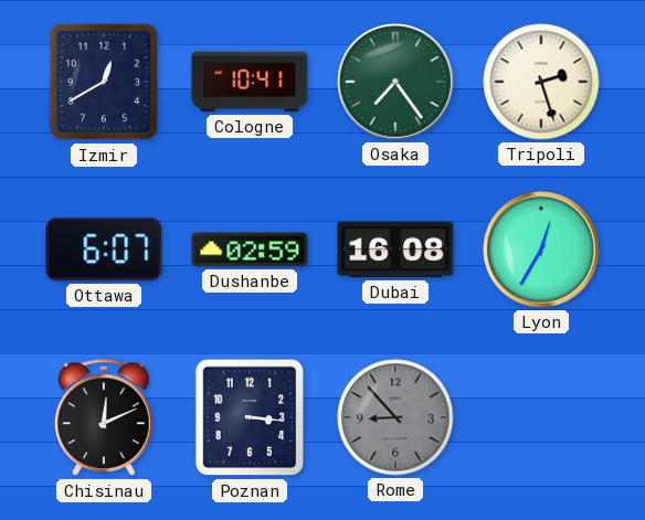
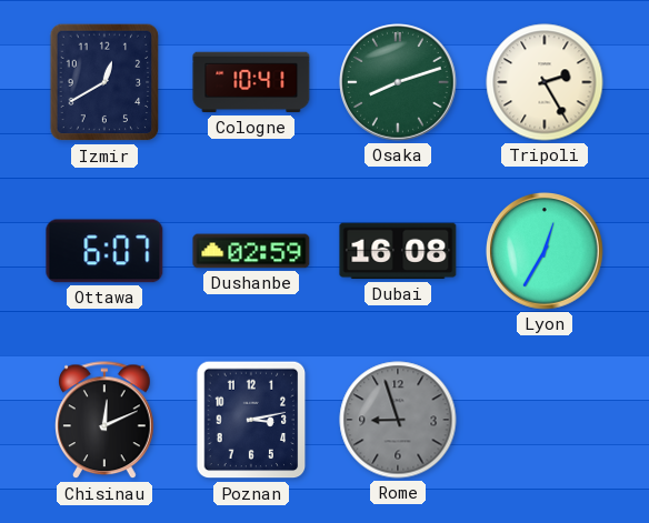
Osaka: 7:24 -> 8:12 (399, 83)
Tripoli: 2:27 -> 2:25 (545, 82)
Poznan: 3:16 -> 3:13 (251, 420)
Rome: 8:53 -> 8:57 (398, 420)
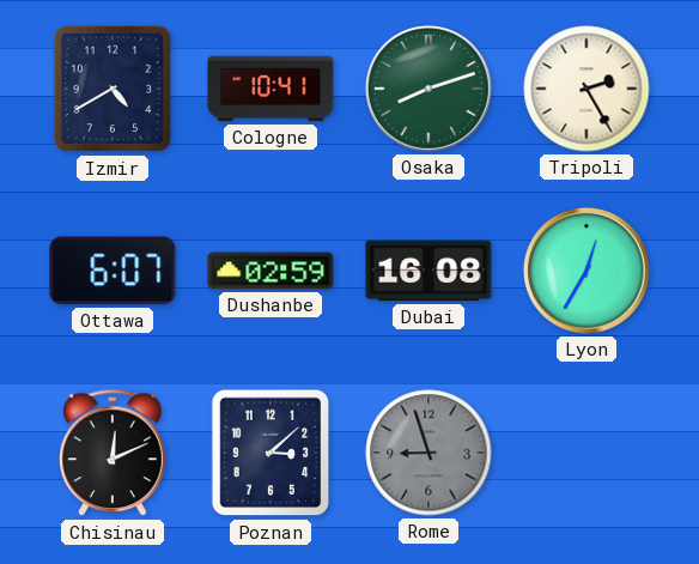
Izmir: 12:40 -> 4:40 (113, 89)
Poznan: 3:13 -> 3:08 (271, 453)
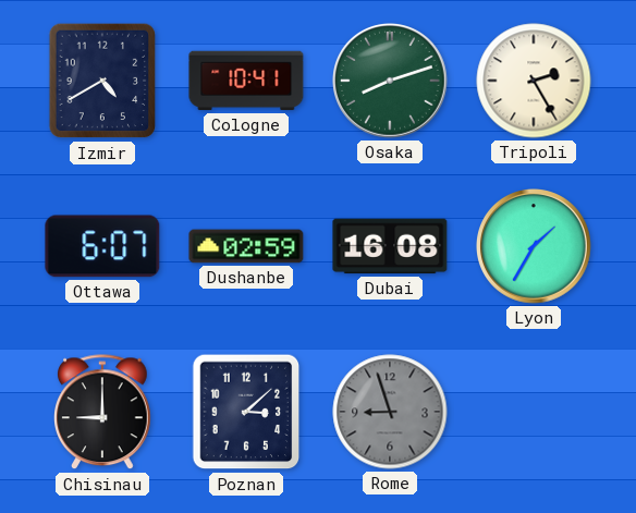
Lyon: 12:35 -> 1:35 (535, 247)
Chisinau: 12:11 -> 9:00 (102, 413)
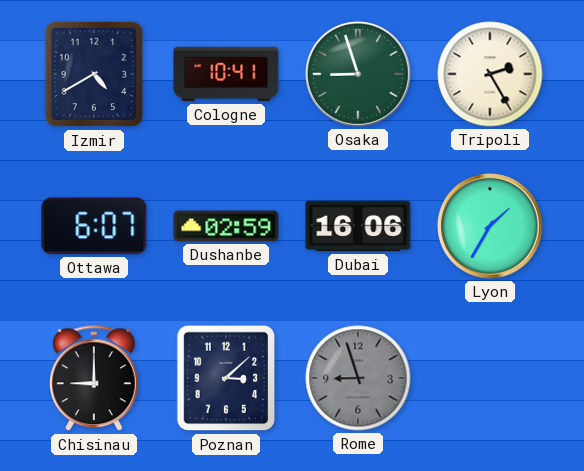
Osaka: 8:12 -> 8:57 (359, 75)
Dubai: 16:08 -> 16:06 (358, 226)
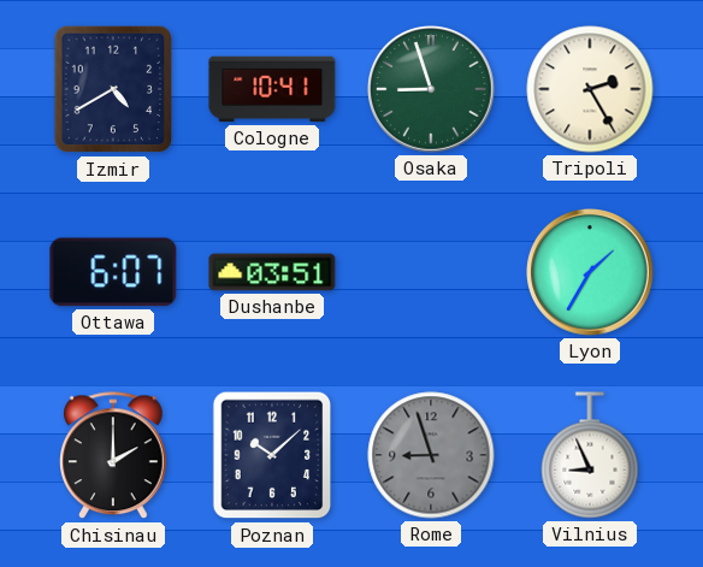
Dushanbe: 02:59 -> 03:51 (272, 272)
Dubai: 16:06 -> none (358, 226)
Chisinau: 9:00 -> 2:00 (113, 456)
Poznan: 3:08 -> 10:08 (272, 455)
Vilnius: none -> 8:56 (590, 455)
